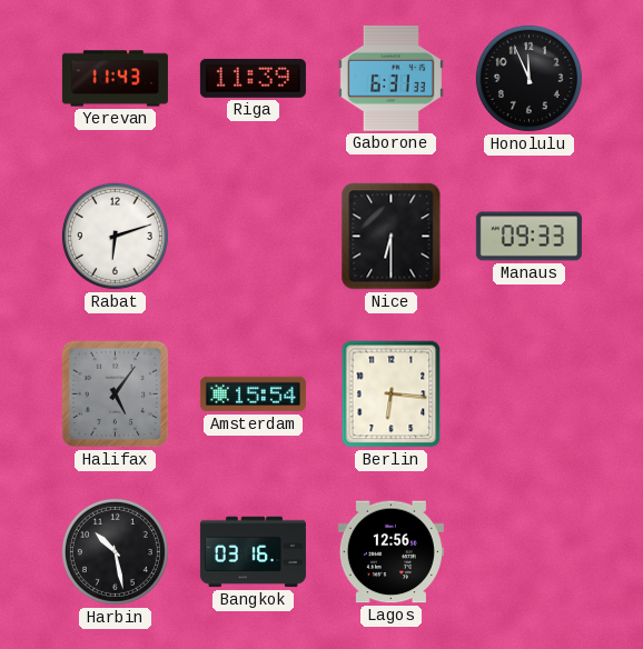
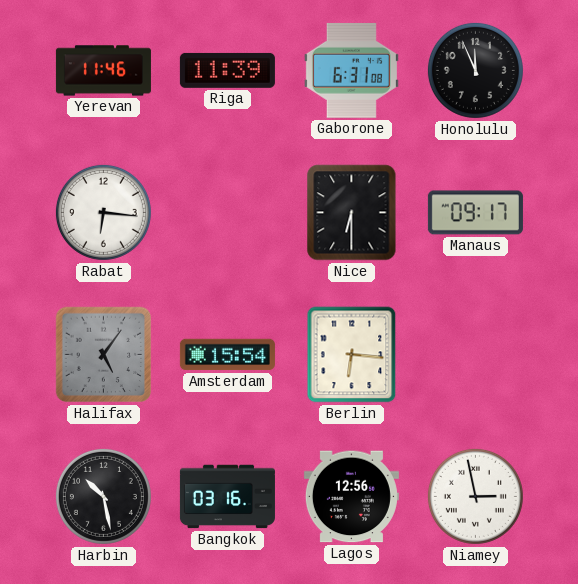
Yerevan: 11:43 -> 11:46 (103, 71)
Gaborone: 6:31:33 -> 6:31:08 (351, 70)
Rabat: 6:12 -> 6:16 (103, 212)
Manaus: 09:33 -> 09:17 (475, 213)
Niamey: none -> 2:58 (475, 496)
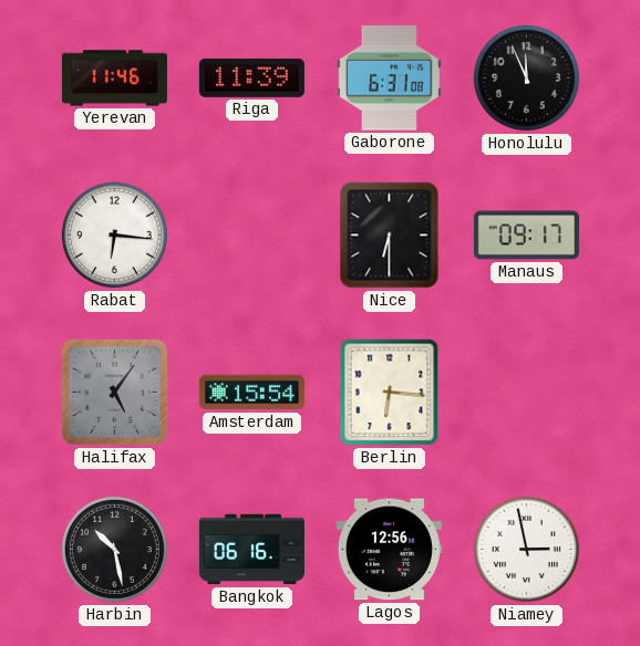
Bangkok: 03:16 -> 06:16 (251, 550)
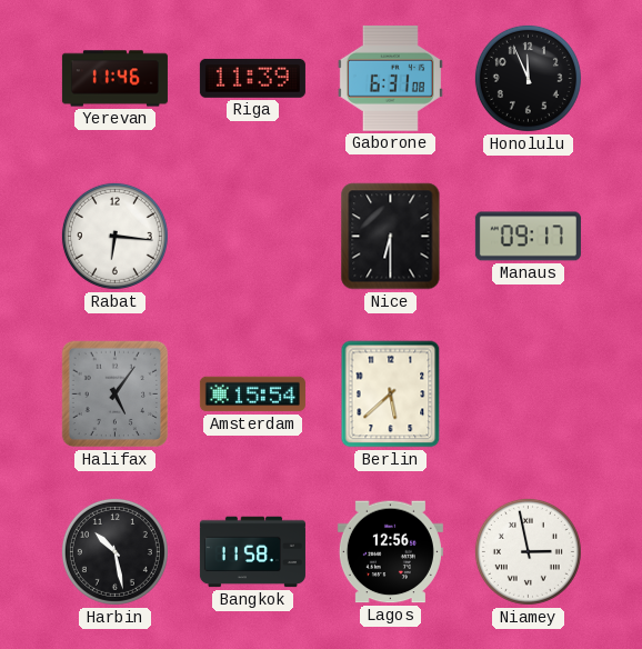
Berlin: 6:16 -> 5:38 (391, 395)
Bangkok: 06:16 -> 11:58 (252, 552)
